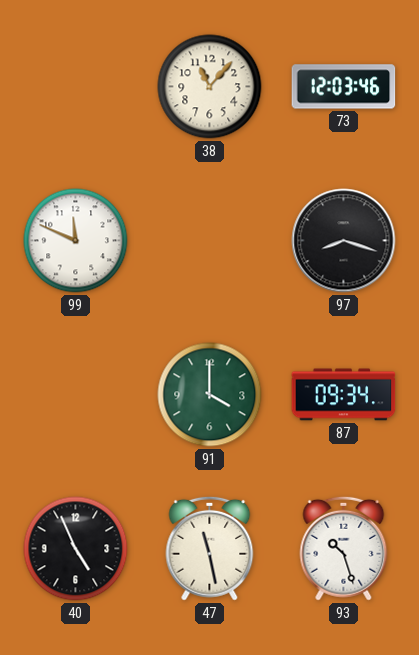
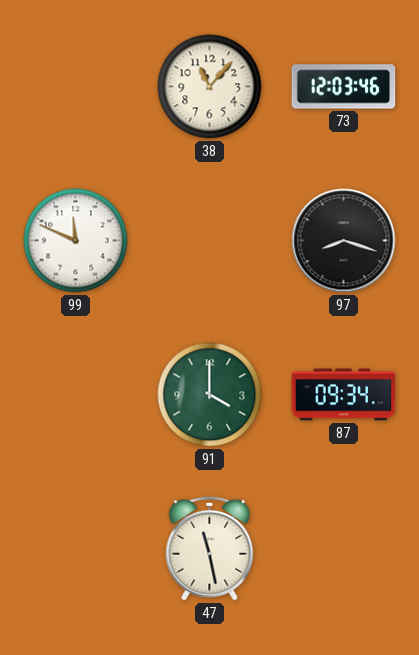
40: 4:56 -> none (76, 549)
93: 10:27 -> none (344, 548)
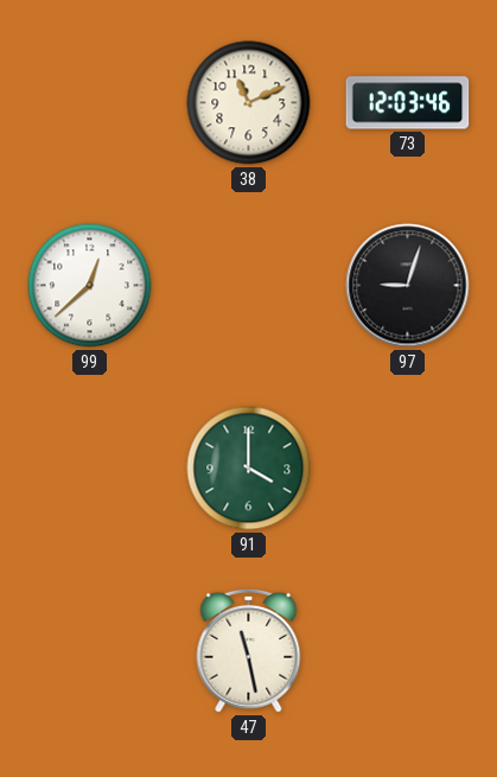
38: 11:07 -> 11:11 (249, 103)
99: 11:49 -> 12:38 (90, 286)
97: 8:18 -> 9:03 (408, 286)
87: 09:34 -> none (344, 395)
